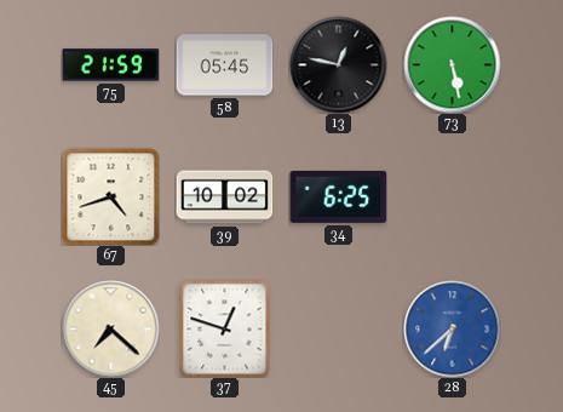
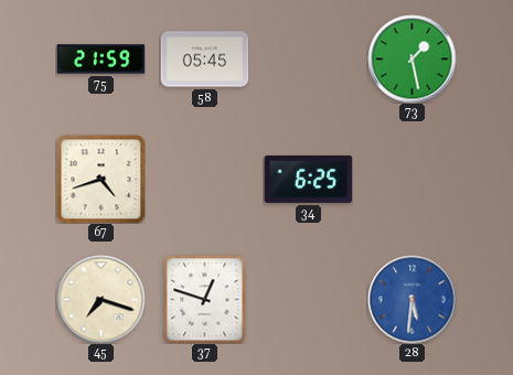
13: 12:47 -> none (338, 64)
73: 5:28 -> 1:28 (412, 58)
39: 10:02 -> none (224, 198)
45: 7:22 -> 7:18 (100, 299)
28: 6:38 -> 5:31 (412, 299)
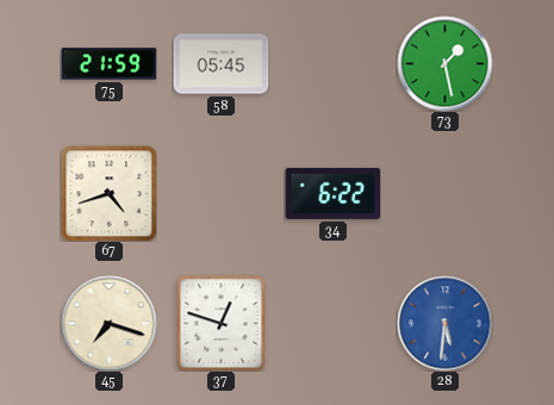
34: 6:25 -> 6:22 (332, 193)
